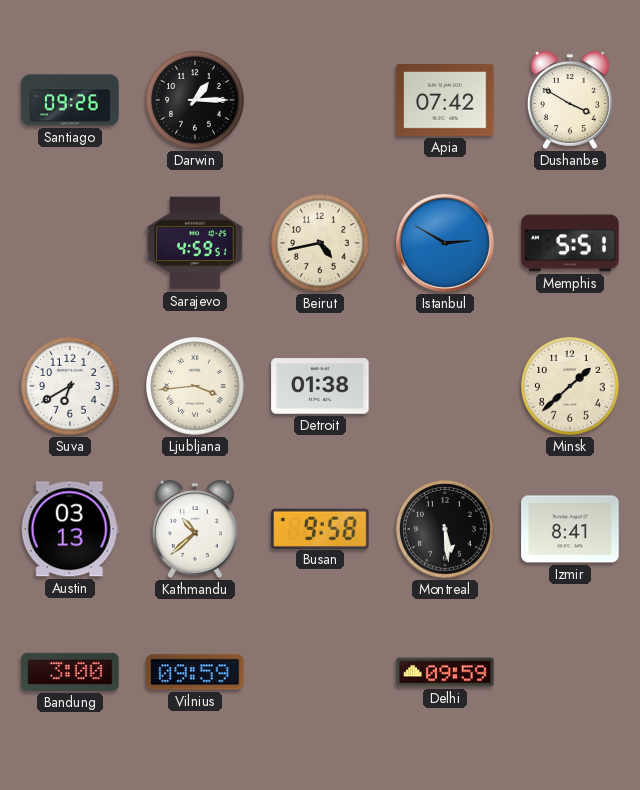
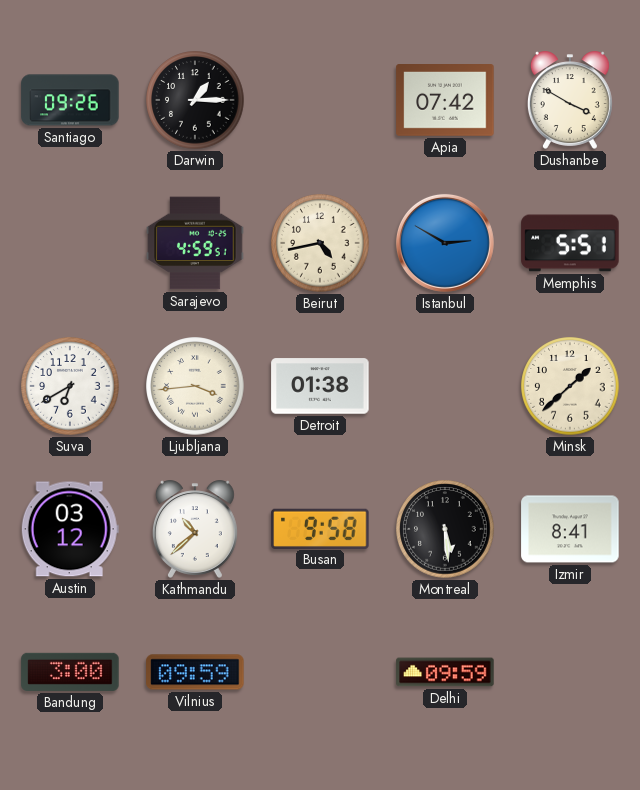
Austin: 03:13 -> 03:12 (70, 529)
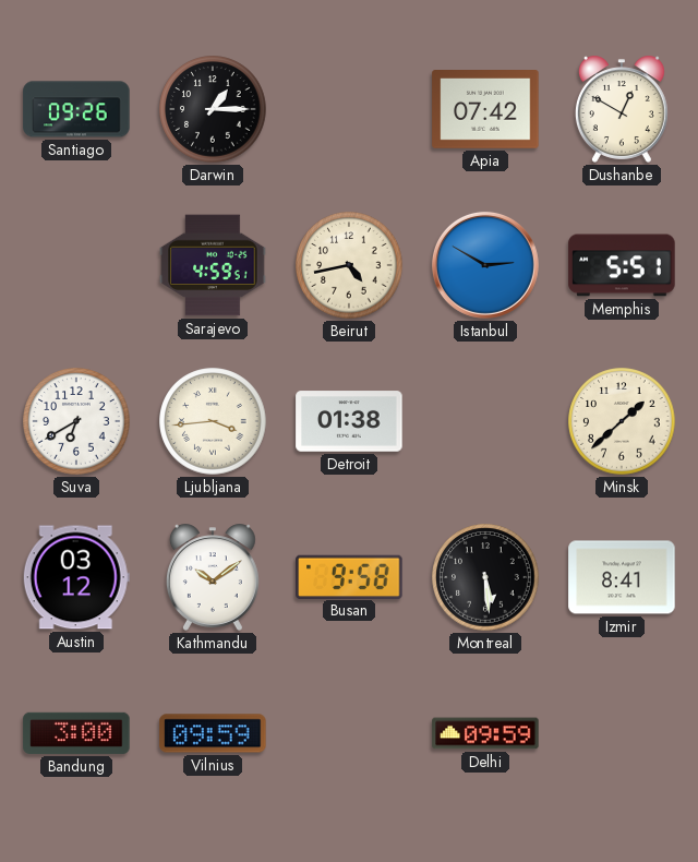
Dushanbe: 3:50 -> 12:50 (622, 109)
Kathmandu: 10:38 -> 10:09 (213, 577)
